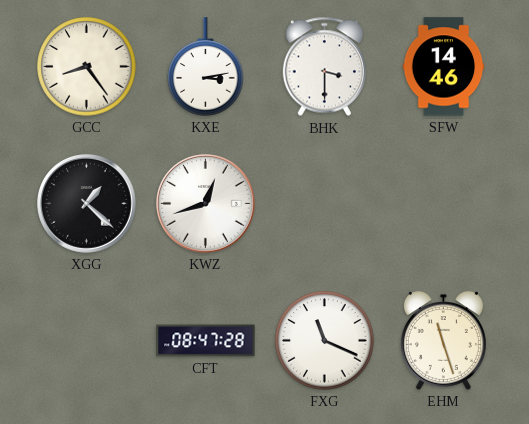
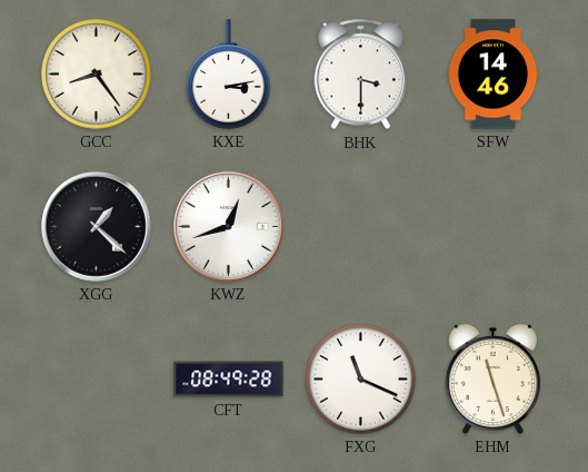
CFT: 08:47 -> 08:49 (229, 380)
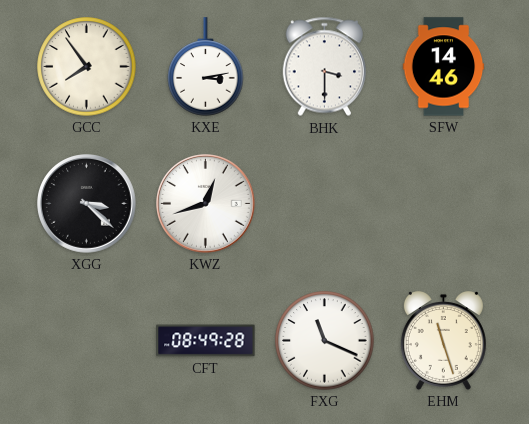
GCC: 8:24 -> 7:54 (87, 67)
XGG: 1:22 -> 3:22 (87, 204)
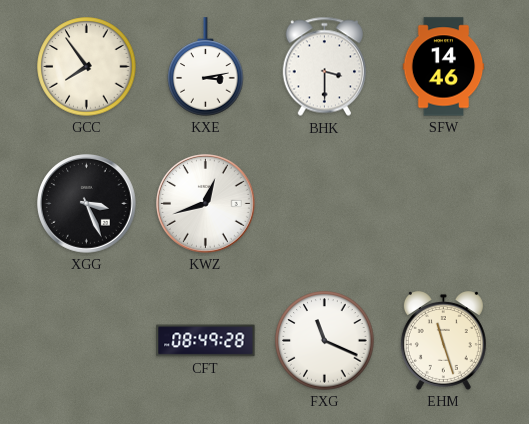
XGG: 3:22 -> 3:26 (87, 204)
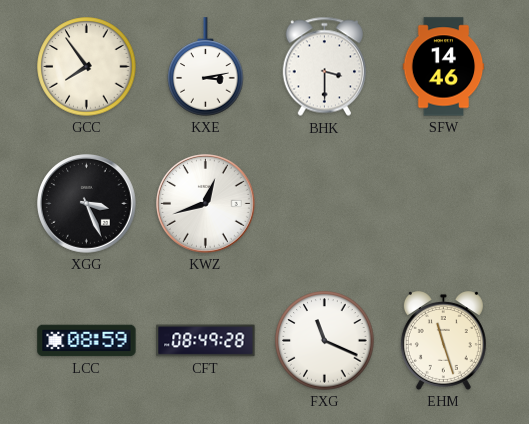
LCC: none -> 08:59 (87, 341)
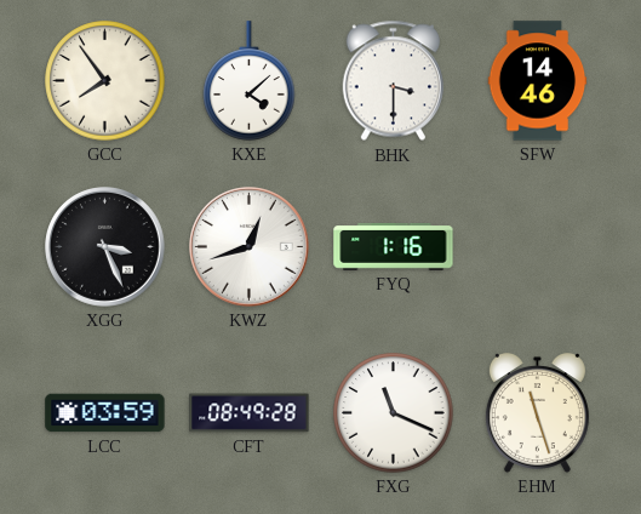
KXE: 3:13 -> 4:08 (250, 81)
FYQ: none -> 1:16 (394, 247)
LCC: 08:59 -> 03:59 (105, 413)
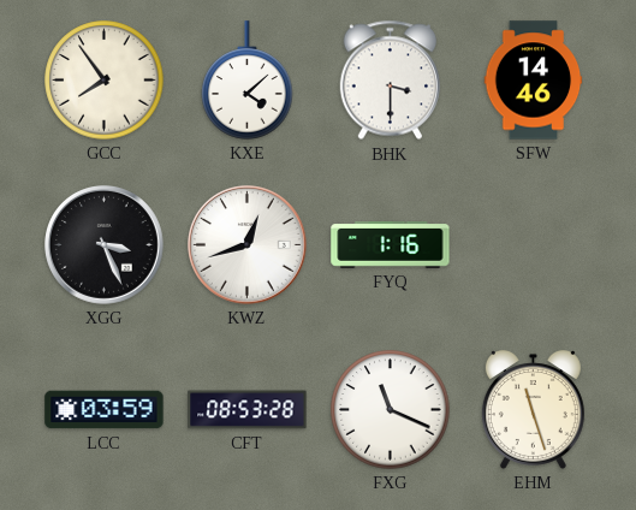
CFT: 08:49 -> 08:53 (248, 410)
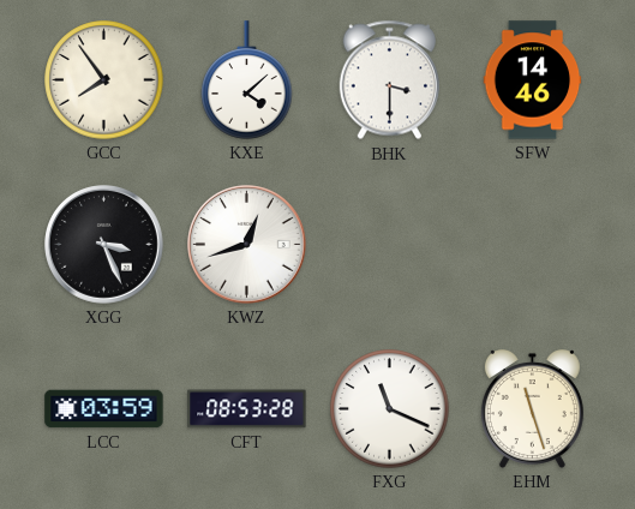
FYQ: 1:16 -> none (391, 245)
